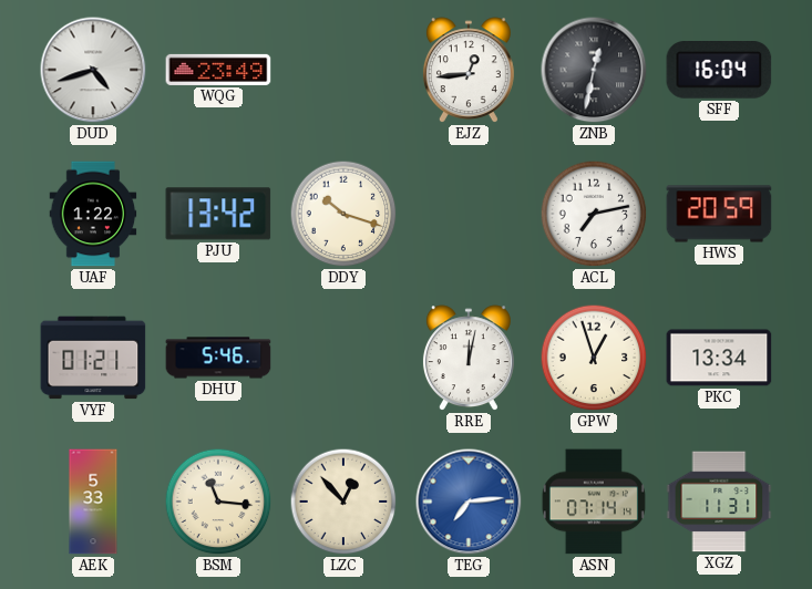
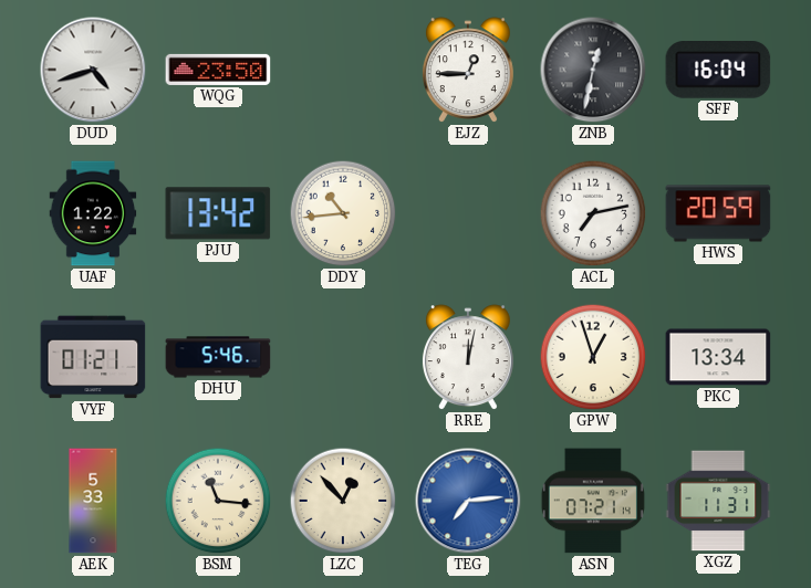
WQG: 23:49 -> 23:50 (218, 70)
EJZ: 12:44 -> 12:45 (468, 71)
DDY: 10:18 -> 10:44 (343, 213)
ASN: 07:14 -> 07:21 (593, 501)
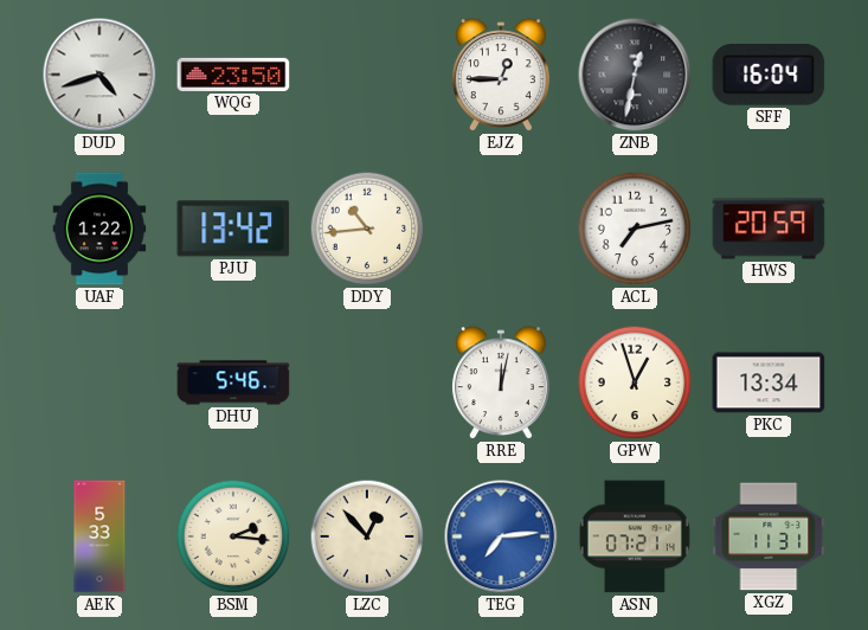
VYF: 01:21 -> none (93, 357)
BSM: 11:16 -> 2:16 (233, 536)
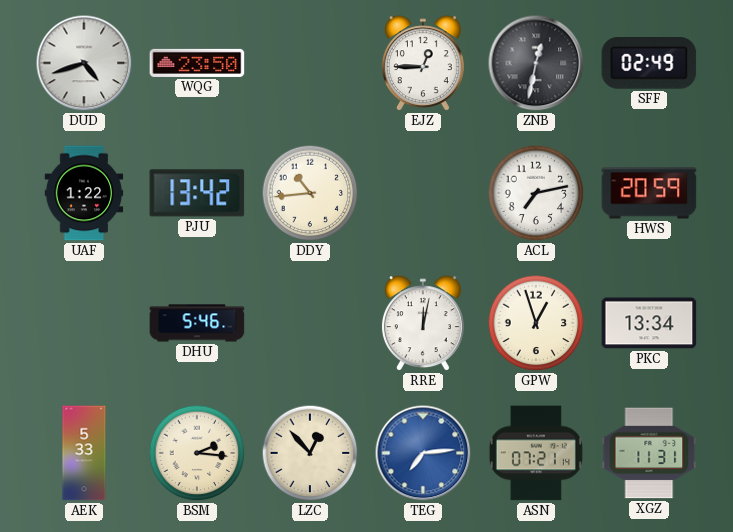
SFF: 16:04 -> 02:49 (649, 64)
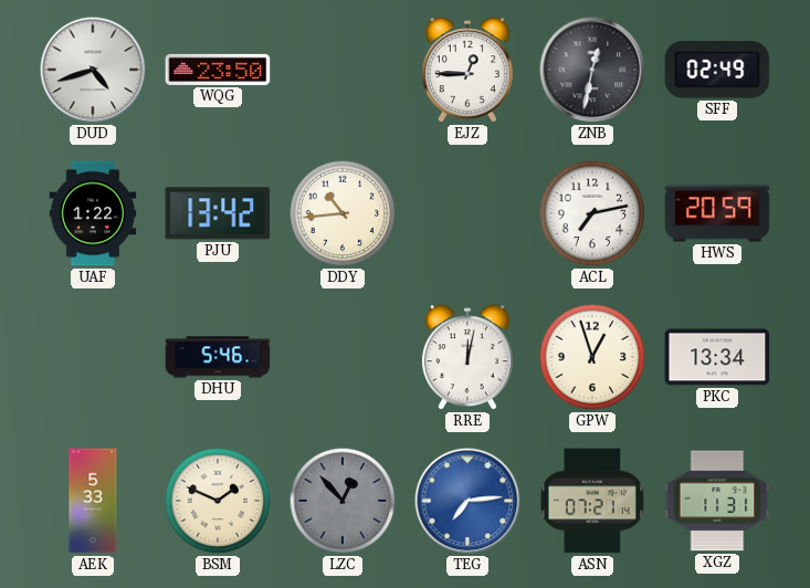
BSM: 2:16 -> 1:49 (218, 501)
LZC dial: cream -> grey (343, 501)
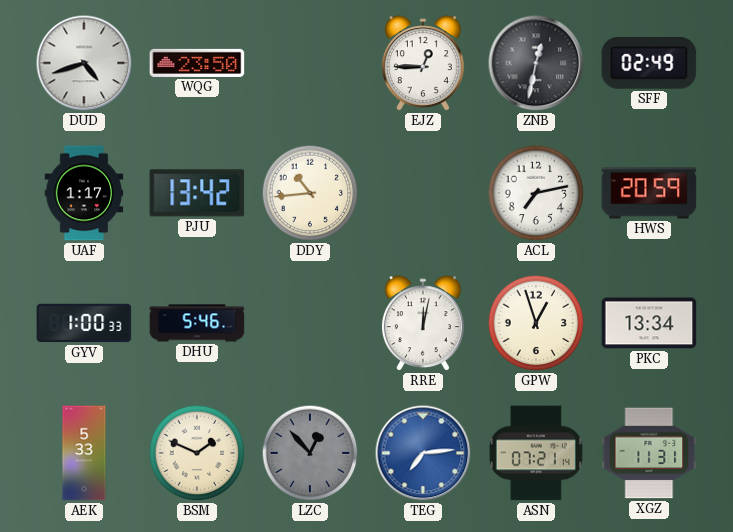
UAF: 1:22 -> 1:17 (84, 193)
GYV: none -> 1:00 (84, 323)
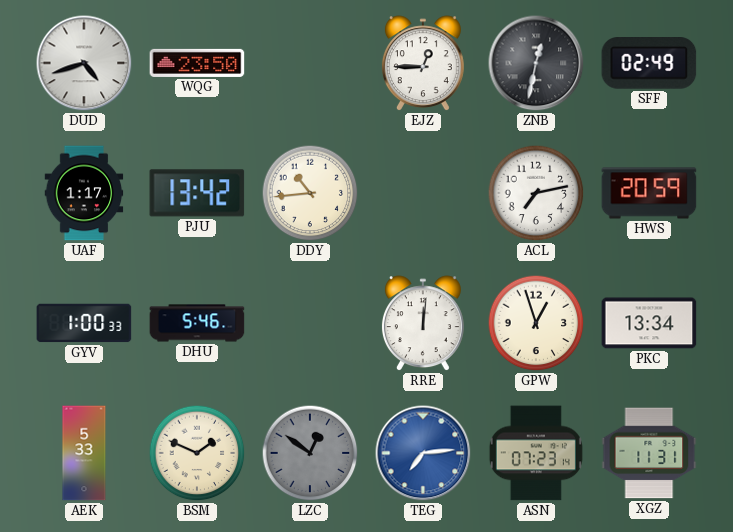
RRE: 12:02 -> 12:01 (423, 324)
LZC: 12:53 -> 12:51 (310, 453)
ASN: 07:21 -> 07:23 (536, 453)
